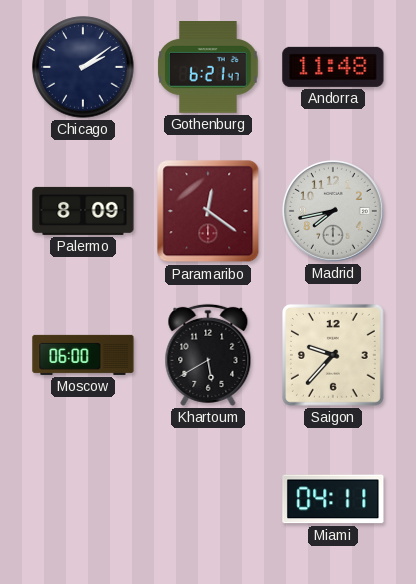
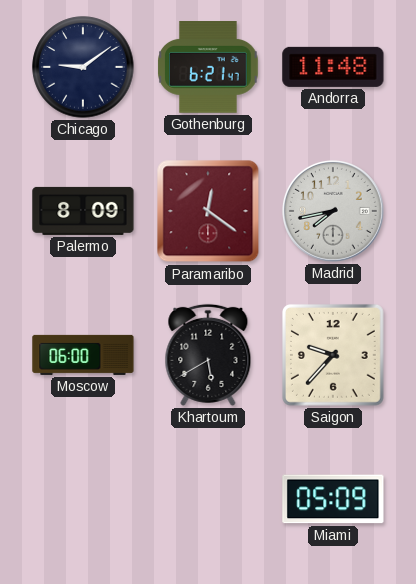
Chicago: 2:09 -> 9:09 (83, 67)
Miami: 04:11 -> 05:09 (333, 499)
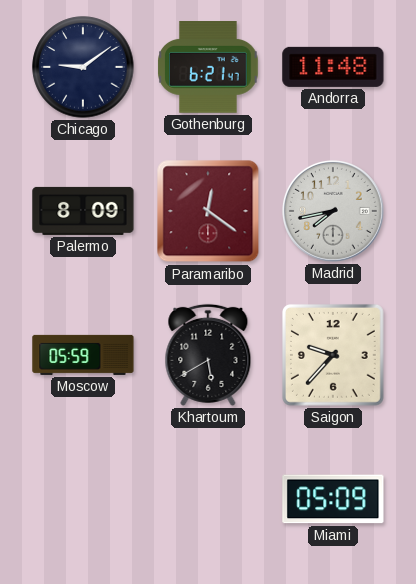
Moscow: 06:00 -> 05:59 (83, 355)
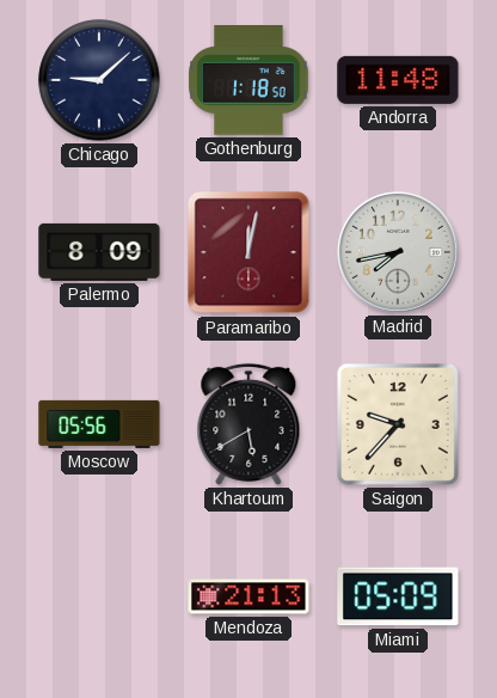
Chicago: 9:09 -> 9:08 (99, 80)
Gothenburg: 6:21 -> 1:18 (249, 80)
Paramaribo: 12:21 -> 12:02 (249, 252)
Moscow: 05:59 -> 05:56 (99, 424)
Mendoza: none -> 21:13 (249, 596)
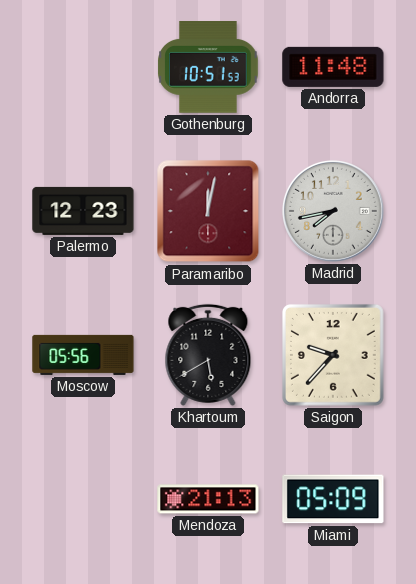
Chicago: 9:08 -> none (99, 80)
Gothenburg: 1:18 -> 10:51 (208, 67)
Palermo: 8:09 -> 12:23 (83, 211)
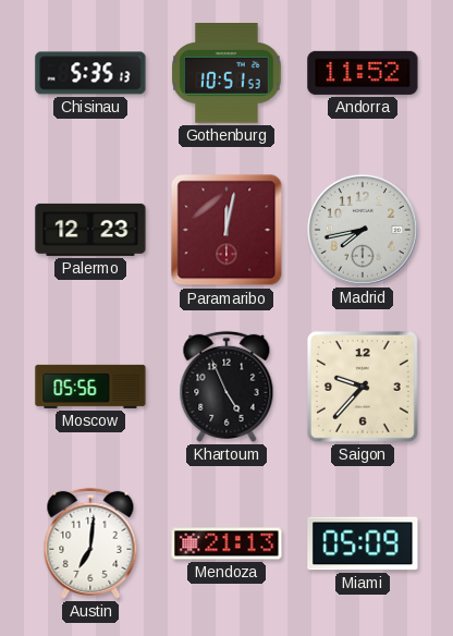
Chisinau: none -> 5:35 (90, 73)
Andorra: 11:48 -> 11:52 (363, 73)
Khartoum: 5:40 -> 4:56 (226, 387)
Austin: none -> 7:01 (90, 543)
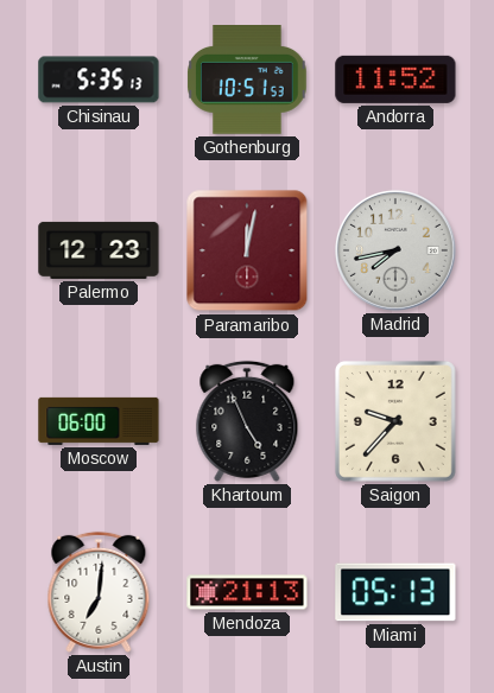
Moscow: 05:56 -> 06:00 (99, 421)
Miami: 05:09 -> 05:13 (395, 592)
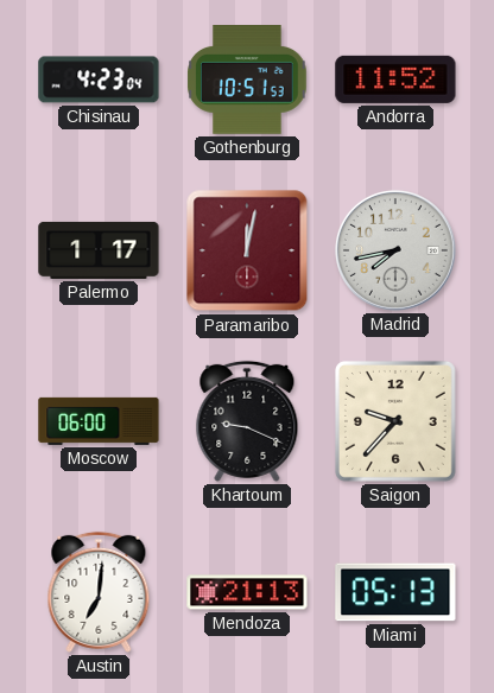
Chisinau: 5:35 -> 4:23 (99, 80)
Palermo: 12:23 -> 1:17 (99, 250)
Khartoum: 4:56 -> 9:19 (247, 421)
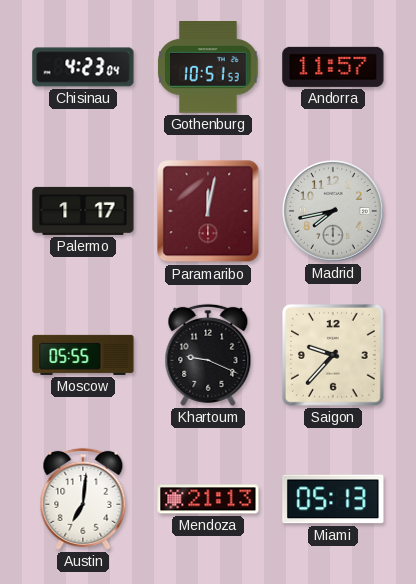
Andorra: 11:52 -> 11:57 (333, 67)
Moscow: 06:00 -> 05:55 (83, 355)
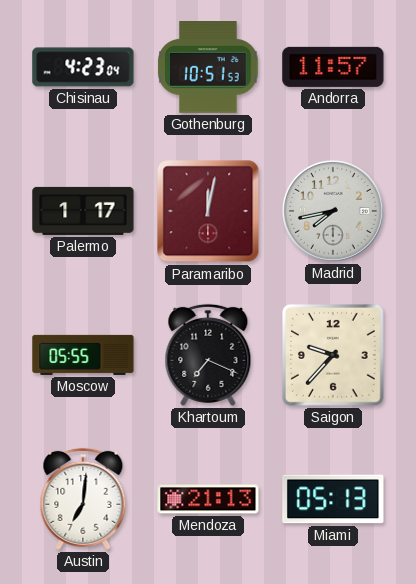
Khartoum: 9:19 -> 7:19 (208, 355)
